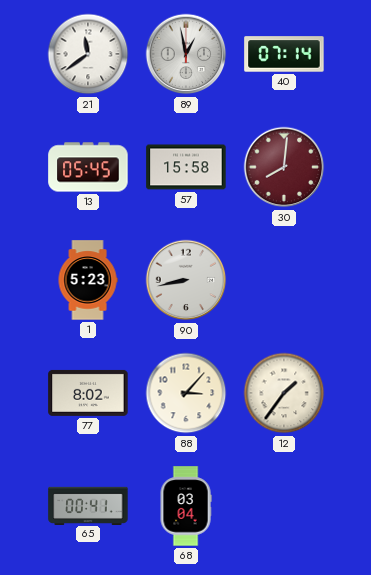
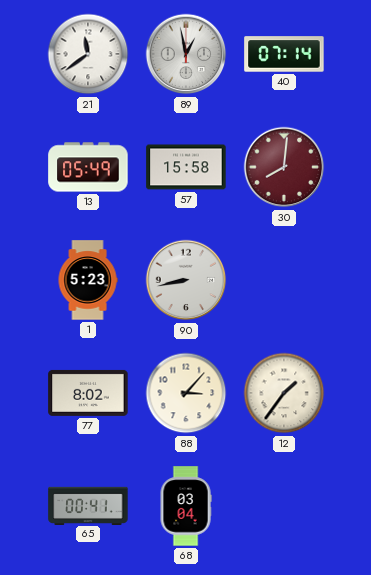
13: 05:45 -> 05:49 (88, 167)
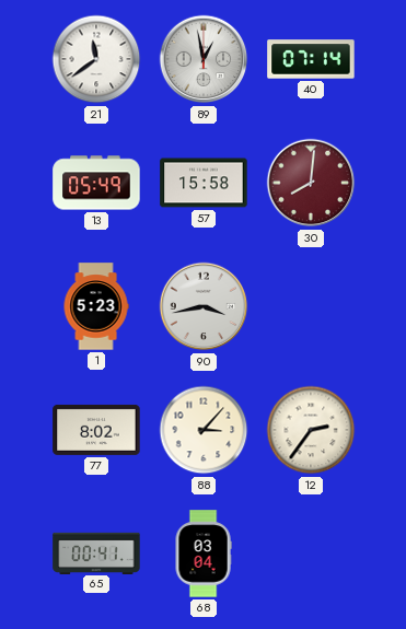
90: 8:43 -> 3:43 (204, 306)
12: 1:36 -> 2:36 (311, 430)
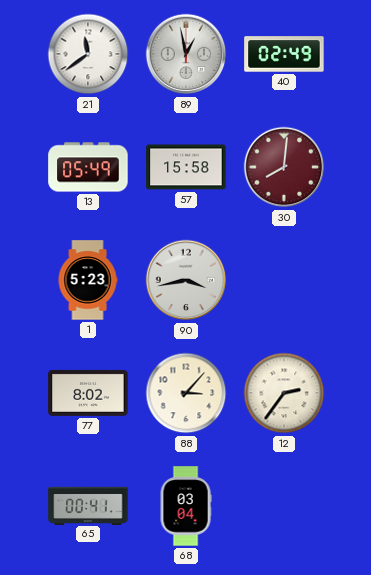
40: 07:14 -> 02:49 (284, 54)
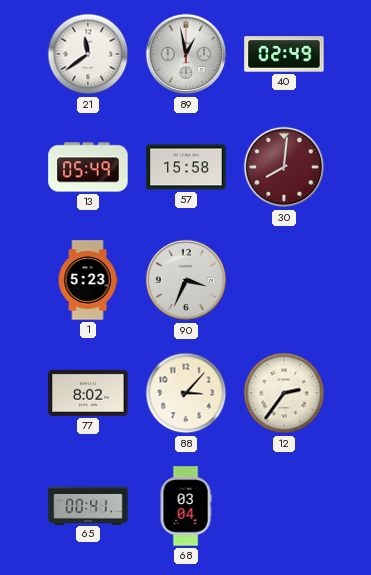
90: 3:43 -> 3:34 (186, 280)
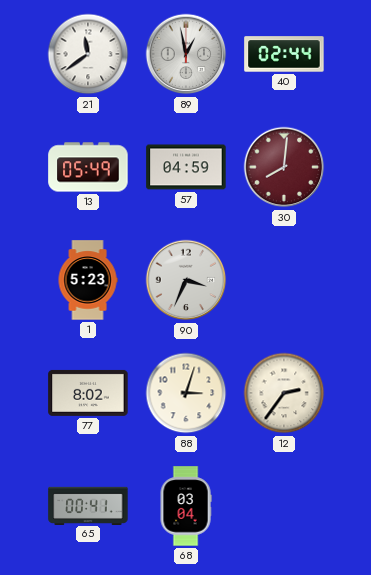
40: 02:49 -> 02:44 (284, 54)
57: 15:58 -> 04:59 (186, 167)
88: 3:07 -> 3:03 (186, 393)
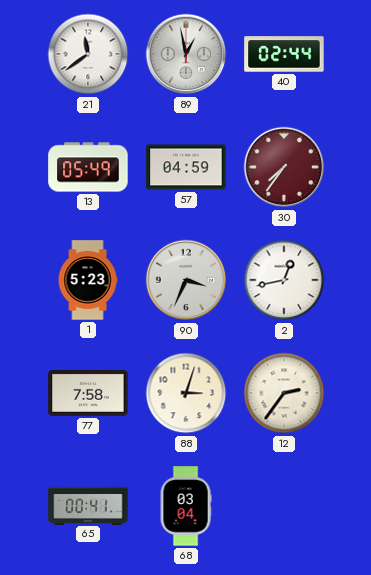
30: 8:01 -> 7:36 (284, 167)
2: none -> 12:43 (284, 280)
77: 8:02 -> 7:58 (88, 393)
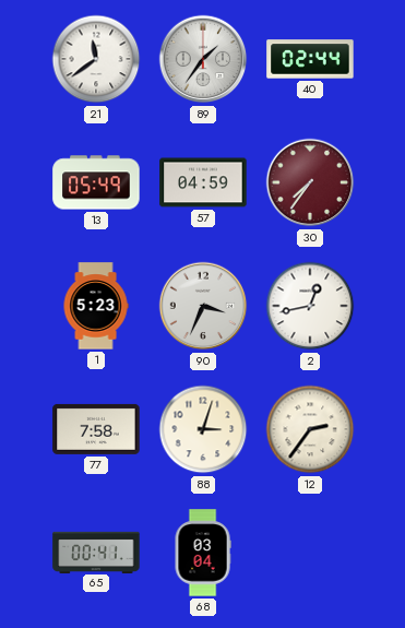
89: 12:58 -> 1:36 (203, 59)
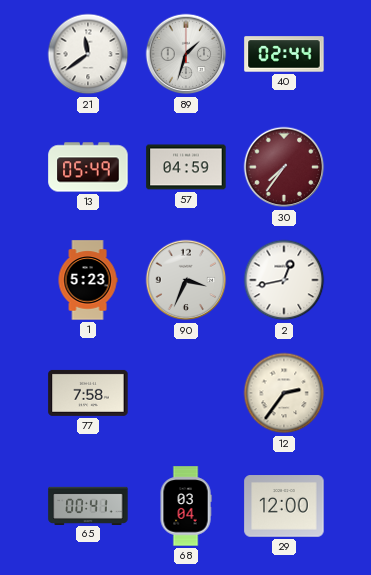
89: 1:36 -> 1:33 (186, 54)
88: 3:03 -> none (203, 429)
29: none -> 12:00 (284, 506)
